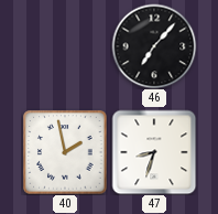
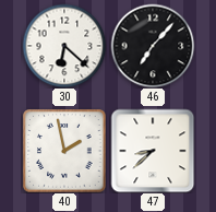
30: none -> 6:22 (64, 46)
47: 8:33 -> 8:38 (153, 151)
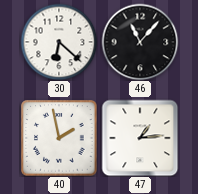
46: 7:07 -> 11:07 (140, 42)
47: 8:38 -> 1:14 (140, 138)
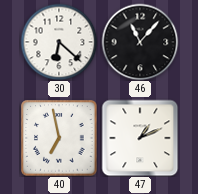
40: 1:58 -> 6:58 (59, 138)
47: 1:14 -> 1:11 (140, 138)
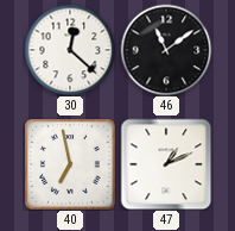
30: 6:22 -> 12:22 (70, 50)
46: 11:07 -> 11:09 (166, 50)
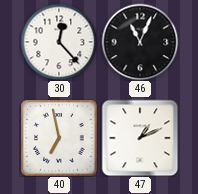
30: 12:22 -> 12:23 (59, 42)
46: 11:09 -> 11:04 (140, 42)
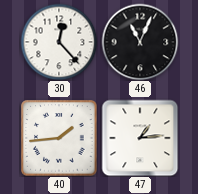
40: 6:58 -> 1:44 (59, 138)
47: 1:11 -> 1:14 (140, 138)
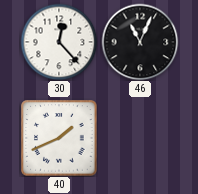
40: 1:44 -> 1:41 (59, 138)
47: 1:14 -> none (140, 138)
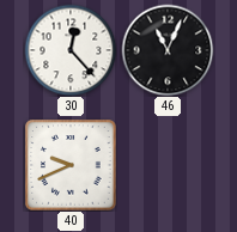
40: 1:41 -> 9:41 (71, 165)
